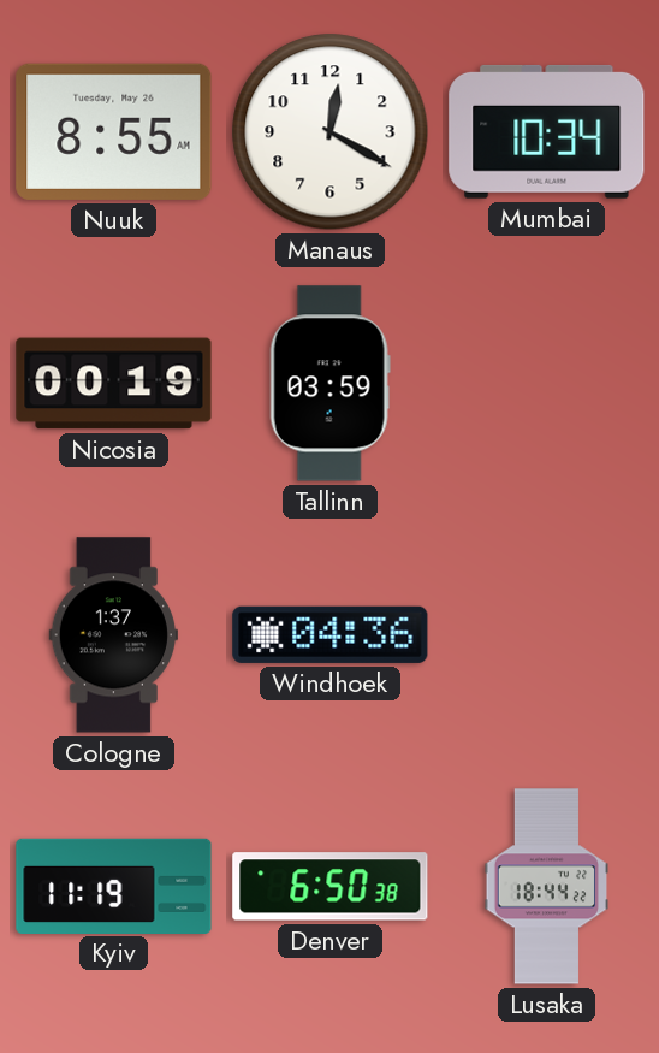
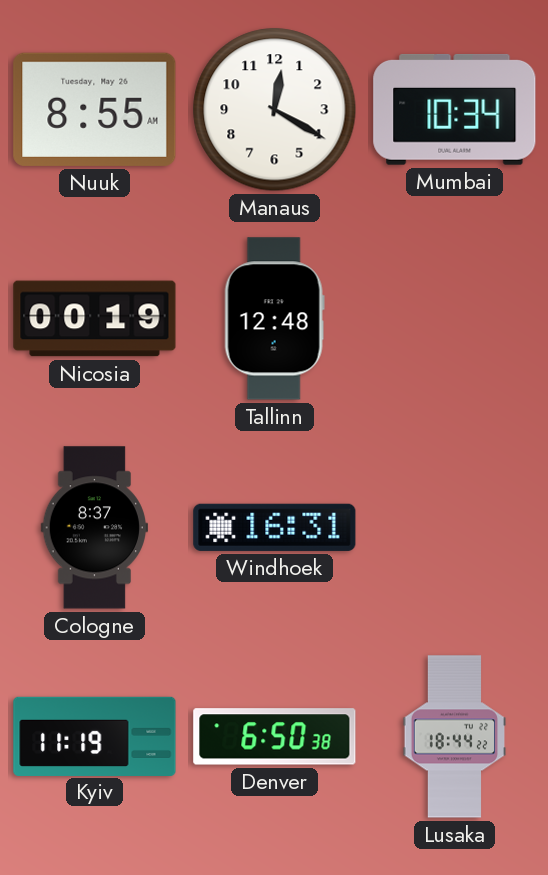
Tallinn: 03:59 -> 12:48 (274, 319)
Cologne: 1:37 -> 8:37 (94, 528)
Windhoek: 04:36 -> 16:31 (275, 527)
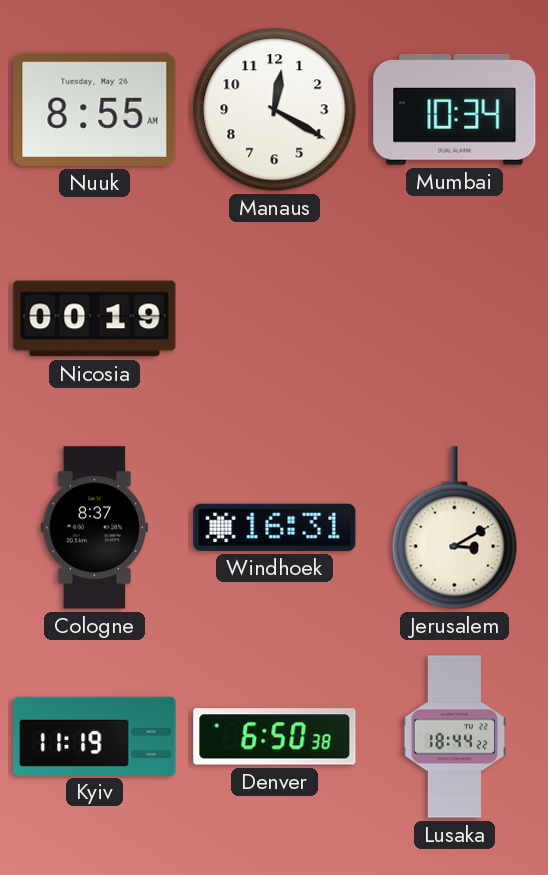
Tallinn: 12:48 -> none (274, 319)
Jerusalem: none -> 3:10 (455, 528)
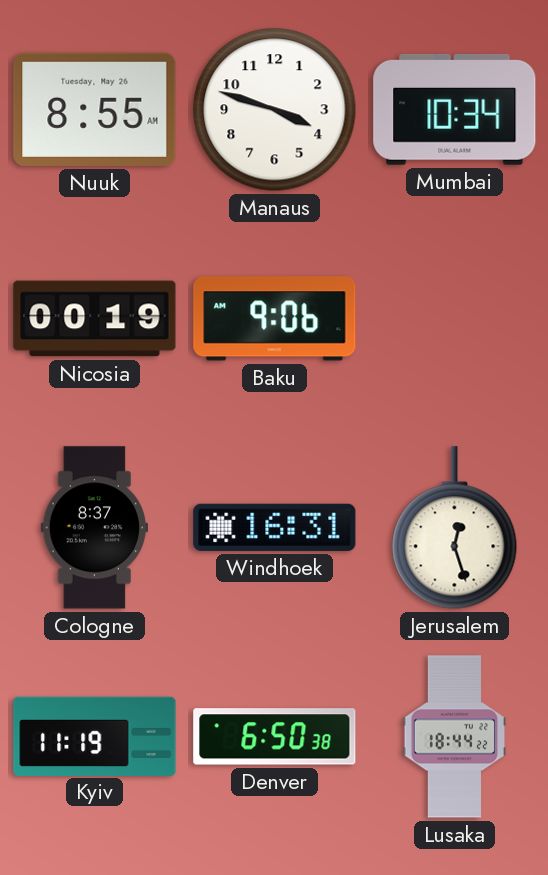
Manaus: 12:20 -> 3:48 (275, 110)
Baku: none -> 9:06 (275, 319)
Jerusalem: 3:10 -> 12:27 (455, 528)
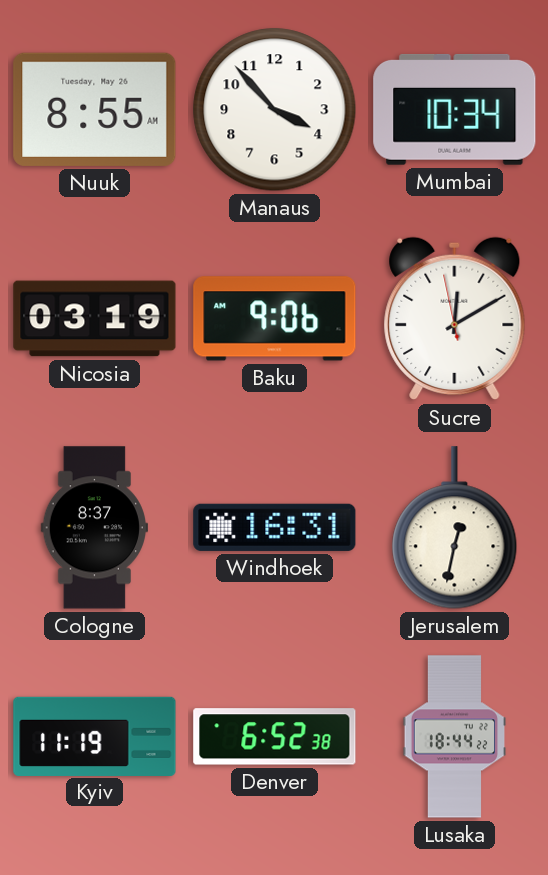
Manaus: 3:48 -> 3:53 (275, 110)
Nicosia: 00:19 -> 03:19 (95, 319)
Sucre: none -> 12:09 (455, 319)
Jerusalem: 12:27 -> 12:32 (455, 528)
Denver: 6:50 -> 6:52 (275, 737)
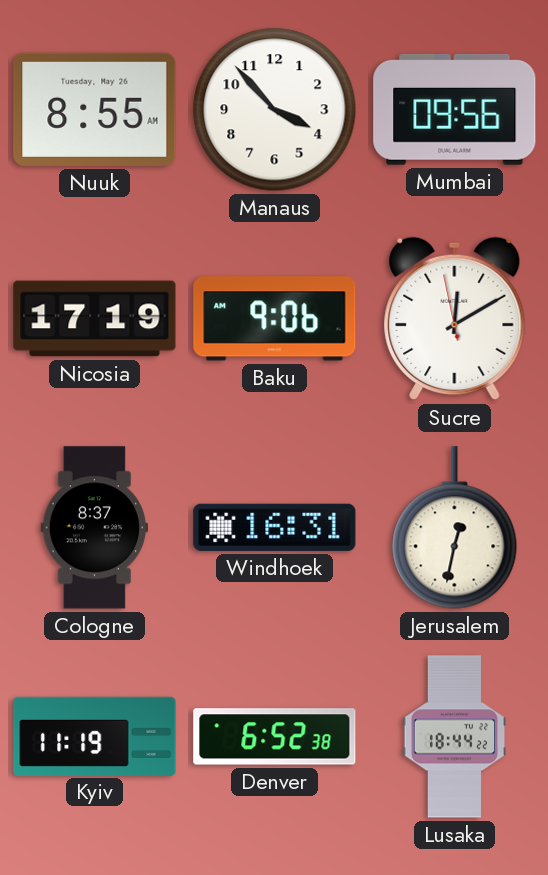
Mumbai: 10:34 -> 09:56 (455, 109)
Nicosia: 03:19 -> 17:19 (95, 319)
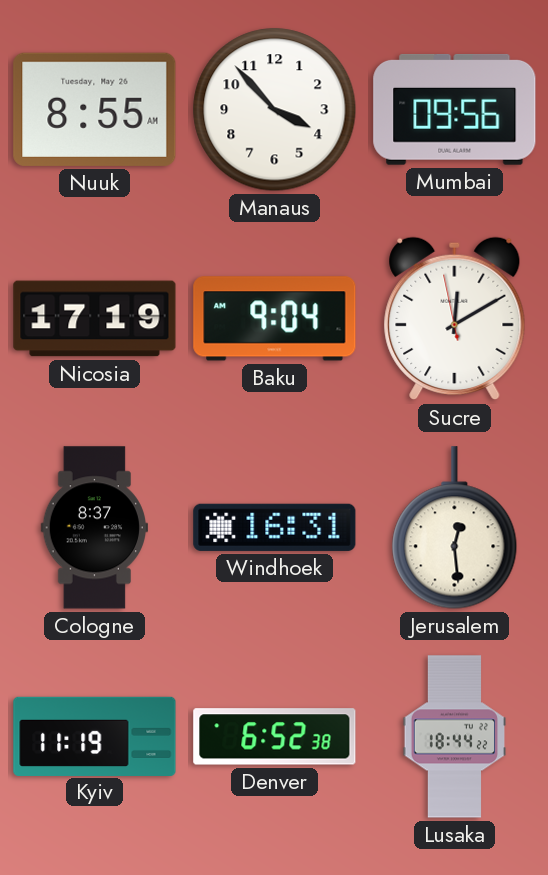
Baku: 9:06 -> 9:04 (275, 319)
Jerusalem: 12:32 -> 12:29 (455, 528)
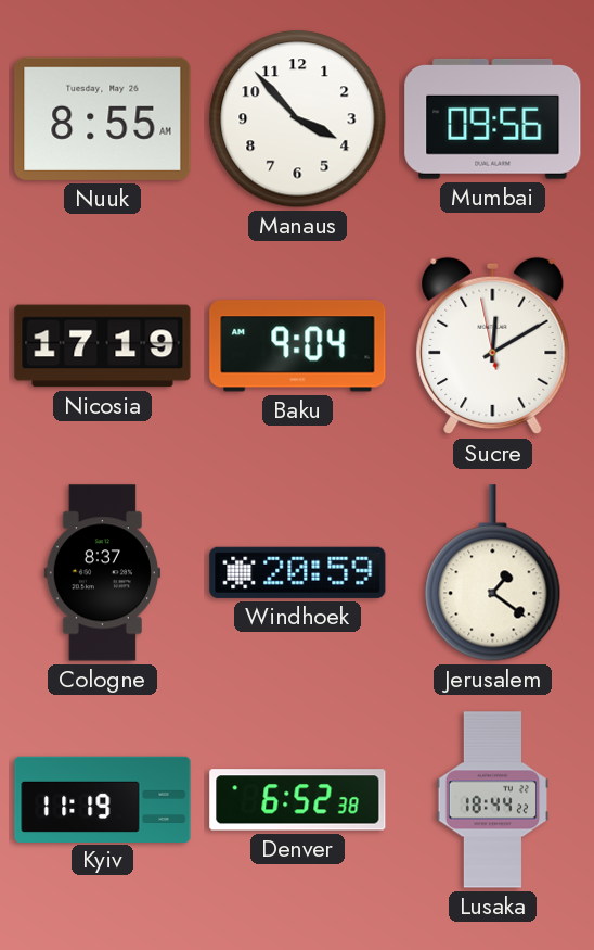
Windhoek: 16:31 -> 20:59 (298, 572)
Jerusalem: 12:29 -> 1:21 (493, 573)
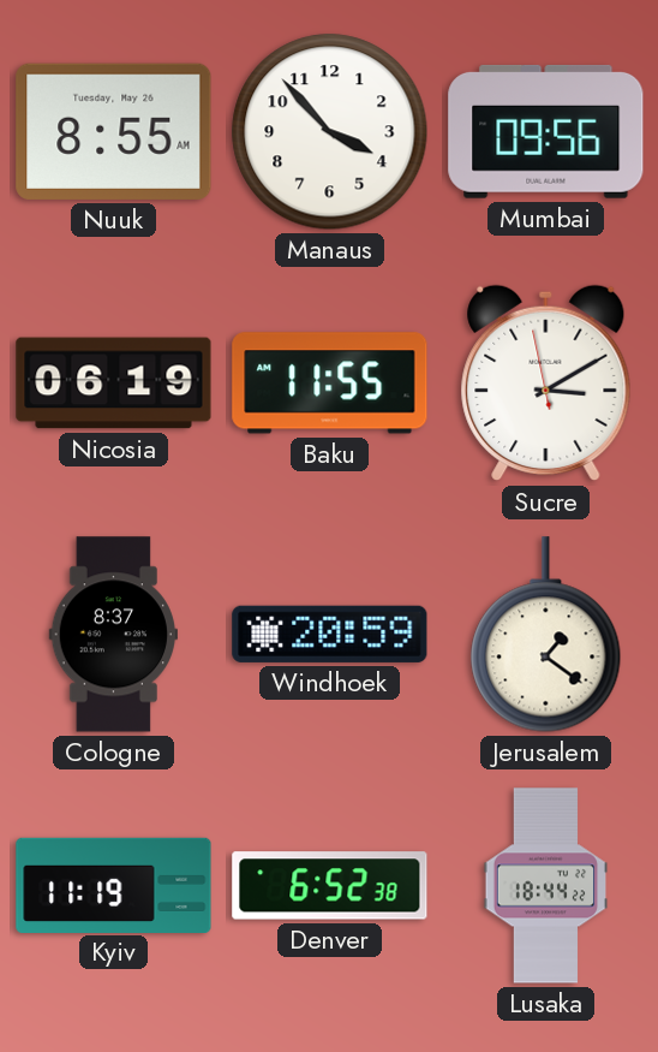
Nicosia: 17:19 -> 06:19 (114, 384)
Baku: 9:04 -> 11:55 (330, 384)
Sucre: 12:09 -> 3:09 (546, 384)
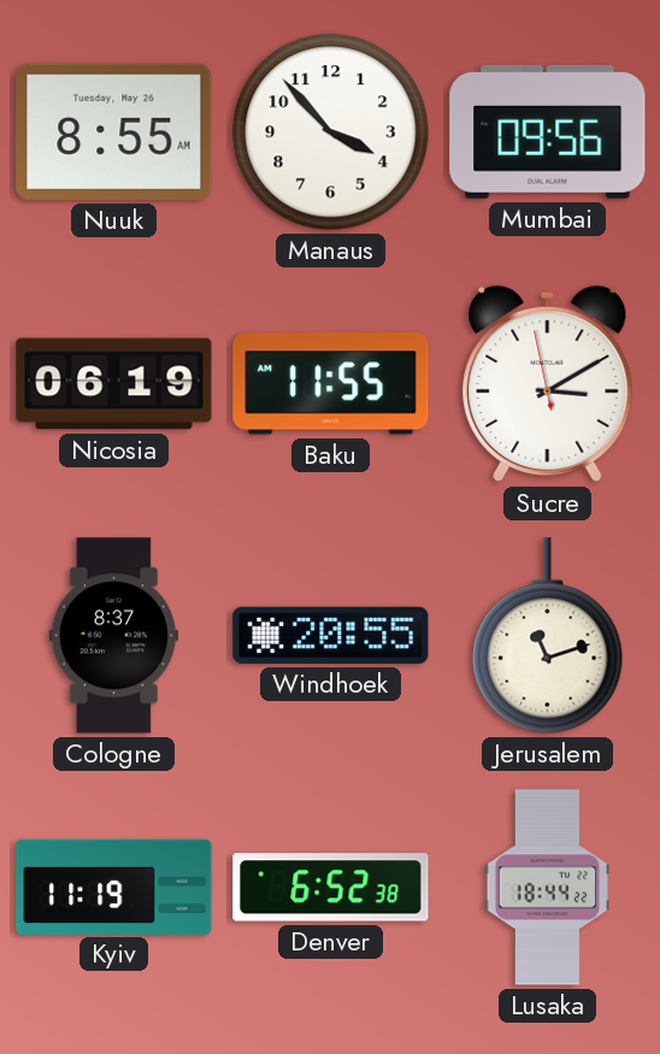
Windhoek: 20:59 -> 20:55 (331, 635)
Jerusalem: 1:21 -> 11:12 (548, 636)
